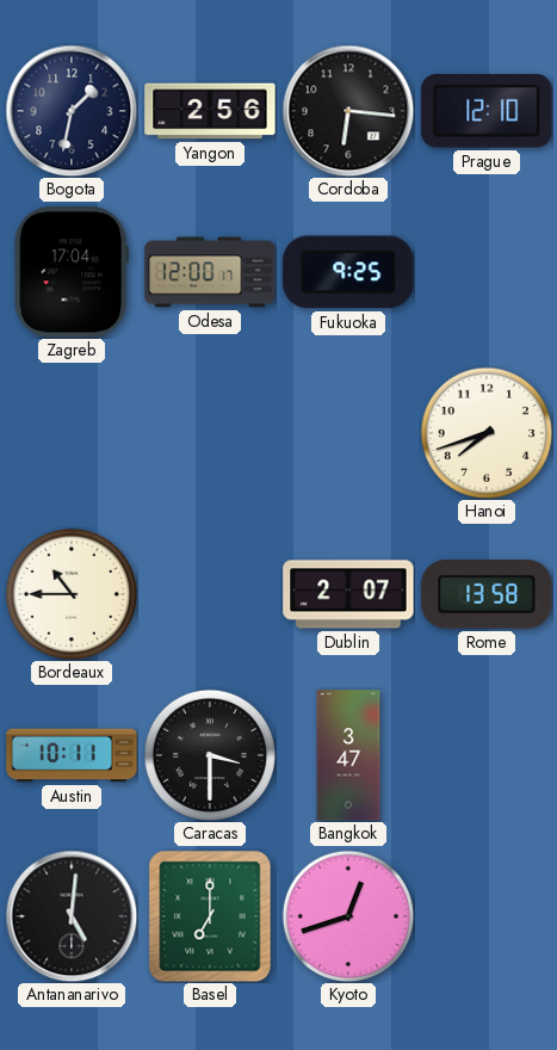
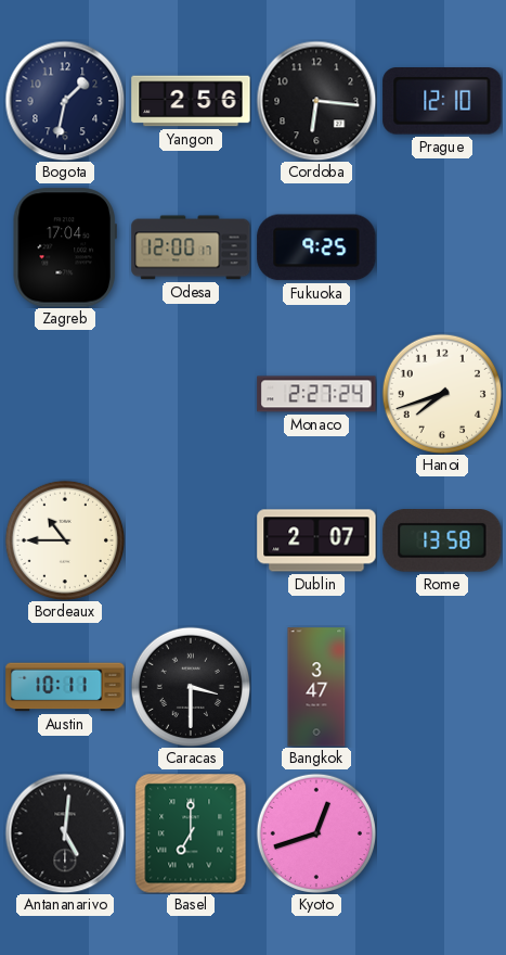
Monaco: none -> 2:27 (316, 394)
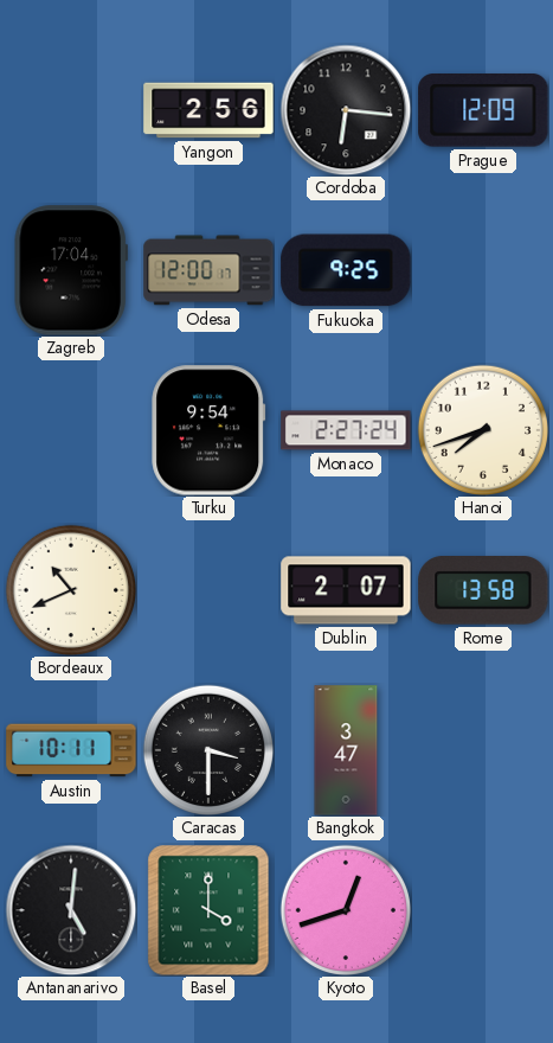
Bogota: 1:32 -> none (65, 101)
Prague: 12:10 -> 12:09 (483, 110)
Turku: none -> 9:54 (208, 430)
Bordeaux: 10:45 -> 10:41 (70, 589)
Basel: 7:00 -> 4:00 (208, 910)
